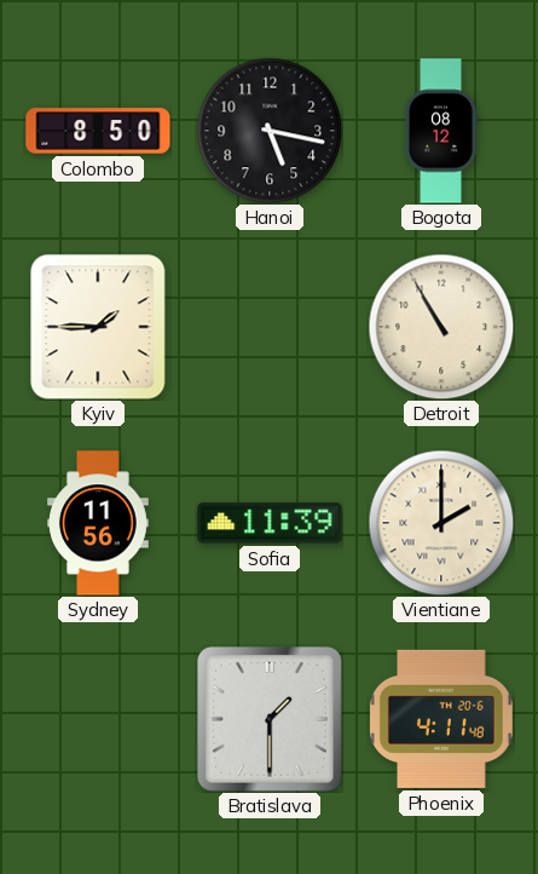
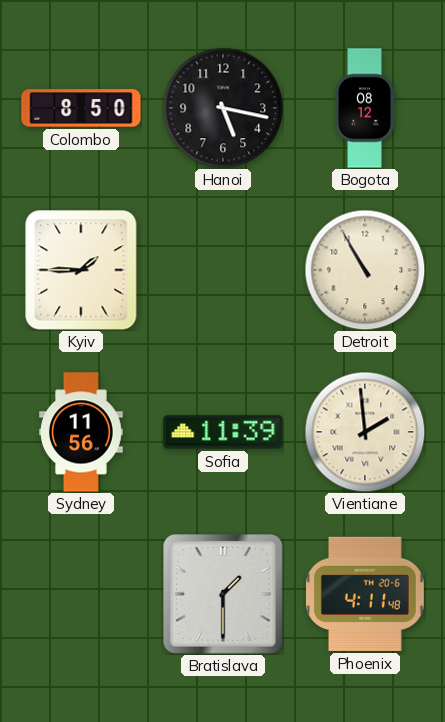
Vientiane: 2:00 -> 1:59 (365, 432)
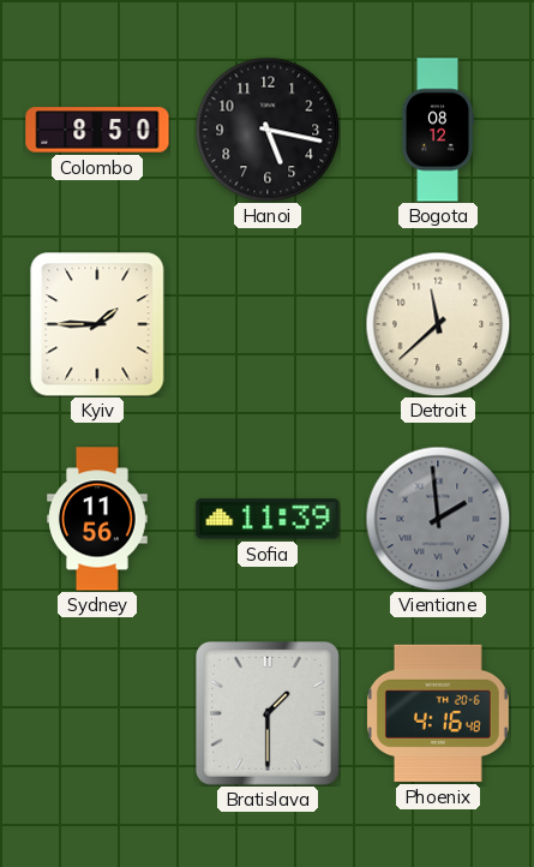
Detroit: 10:55 -> 11:38 (438, 324)
Vientiane dial: cream -> grey (438, 519)
Phoenix: 4:11 -> 4:16 (438, 713)
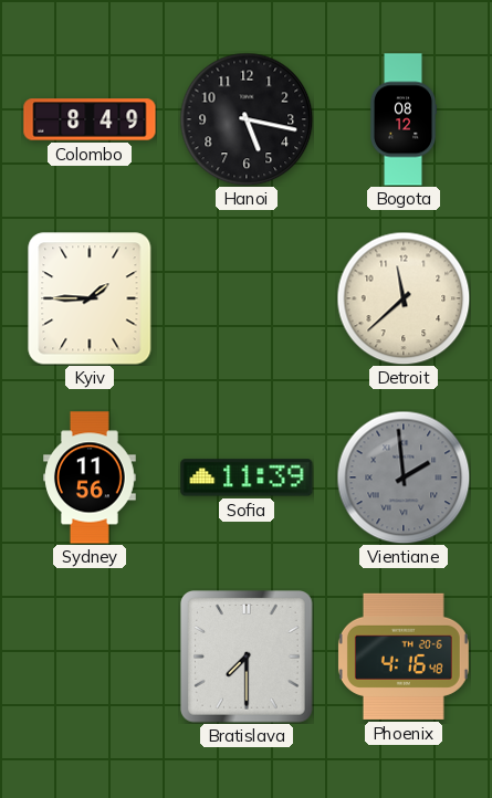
Colombo: 8:50 -> 8:49 (90, 119)
Bratislava: 1:30 -> 7:30 (248, 658)
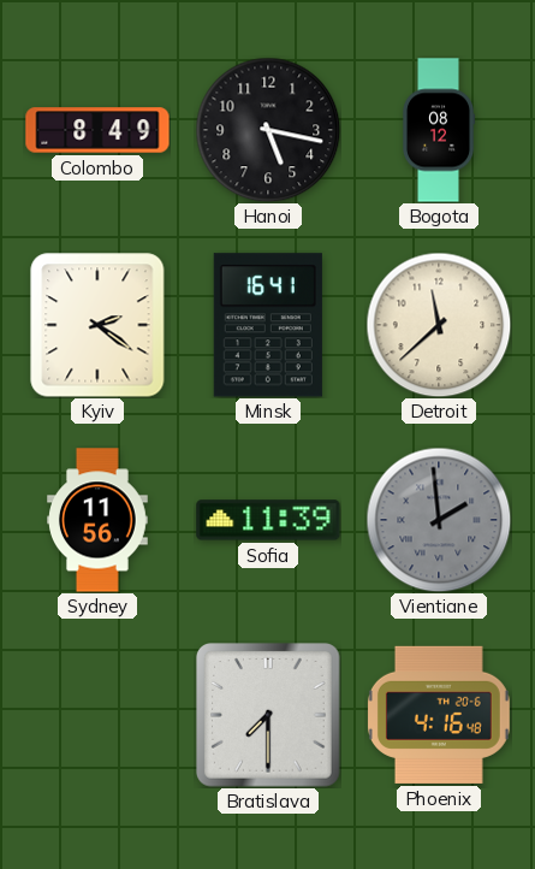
Kyiv: 1:45 -> 2:21 (97, 325)
Minsk: none -> 16:41 (268, 325)
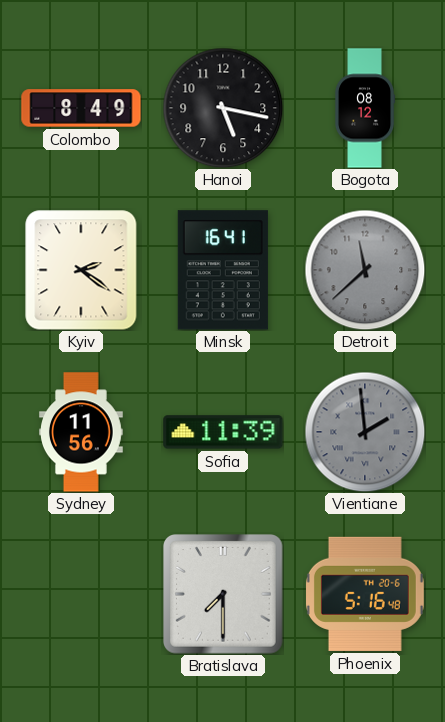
Detroit dial: cream -> grey (365, 270)
Phoenix: 4:16 -> 5:16 (365, 594)
